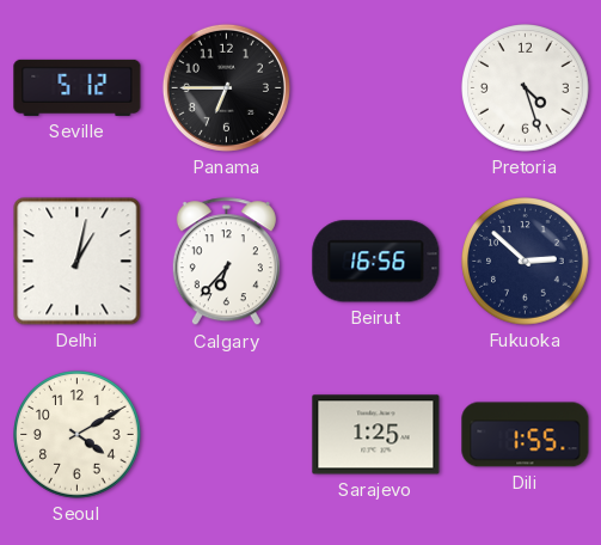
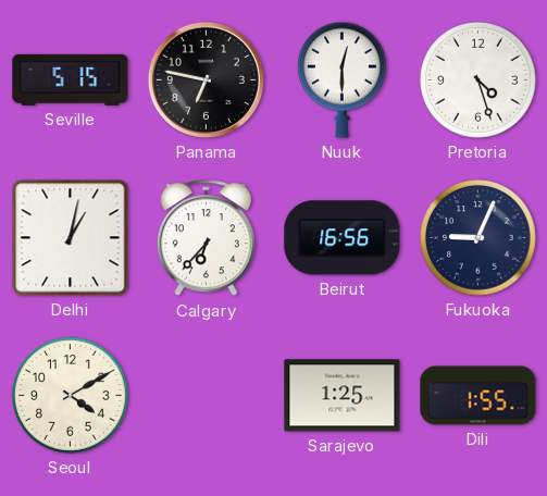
Seville: 5:12 -> 5:15 (71, 79)
Panama: 6:45 -> 6:47 (206, 79)
Nuuk: none -> 12:30 (343, 79)
Fukuoka: 2:52 -> 9:04 (478, 238)
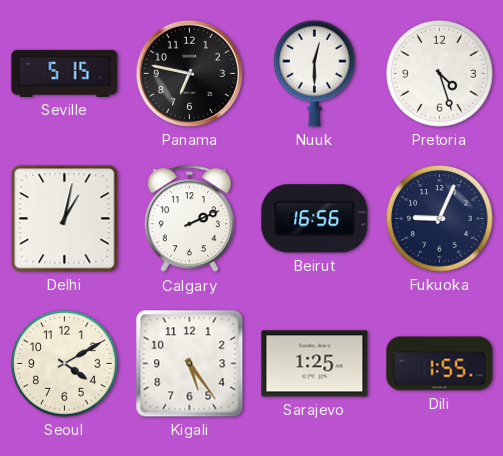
Calgary: 6:37 -> 2:11 (189, 219)
Kigali: none -> 5:24 (190, 364)
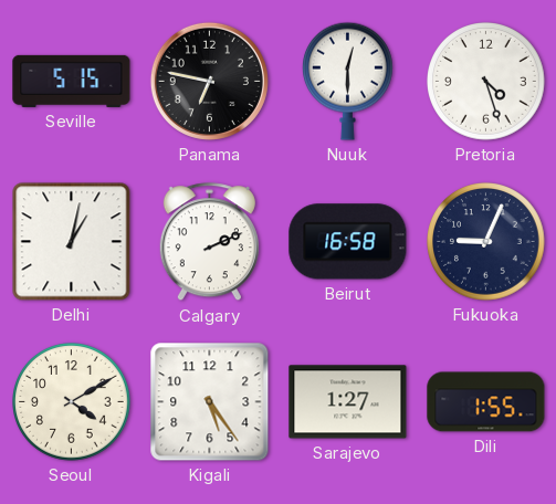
Beirut: 16:56 -> 16:58 (348, 242)
Sarajevo: 1:25 -> 1:27 (348, 402)
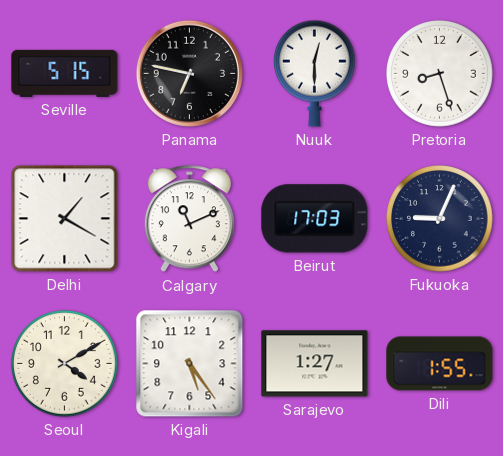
Pretoria: 4:27 -> 8:27 (440, 74)
Delhi: 1:02 -> 1:20 (65, 219)
Calgary: 2:11 -> 11:11 (189, 219)
Beirut: 16:58 -> 17:03 (315, 219)
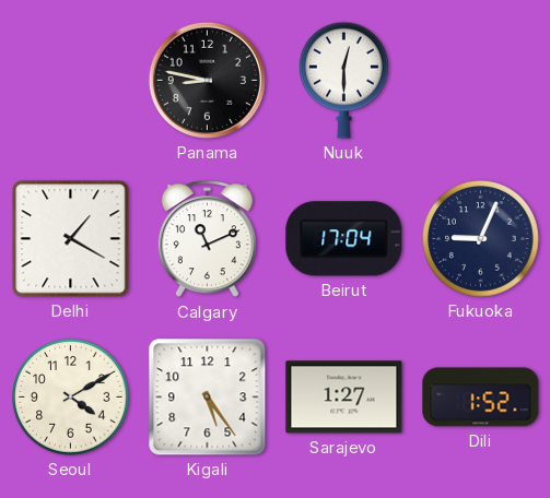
Seville: 5:15 -> none (65, 73)
Panama: 6:47 -> 8:47 (207, 80)
Pretoria: 8:27 -> none (440, 74)
Beirut: 17:03 -> 17:04 (344, 239)
Dili: 1:55 -> 1:52 (481, 398)
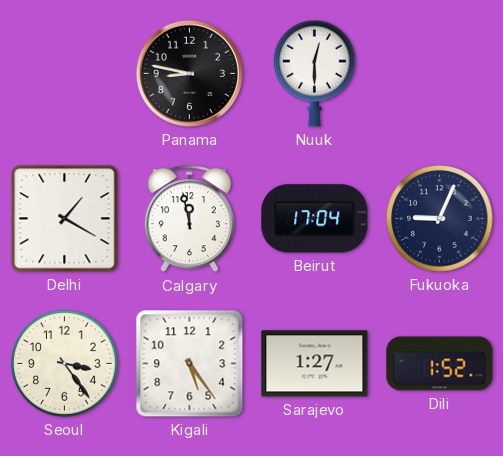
Calgary: 11:11 -> 11:58 (189, 219)
Seoul: 4:10 -> 3:24 (65, 364)
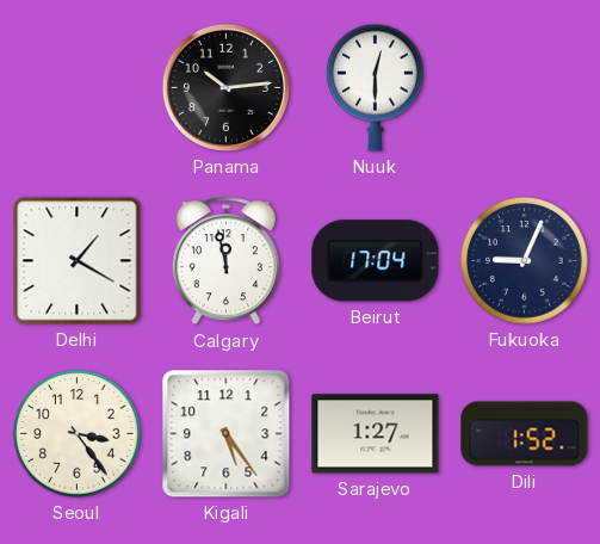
Panama: 8:47 -> 10:14 (225, 87)
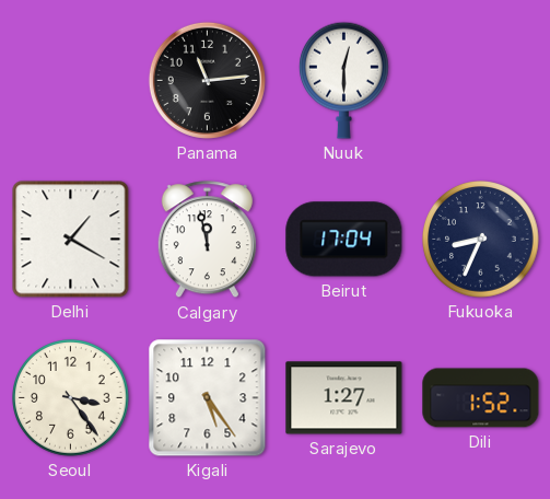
Panama: 10:14 -> 11:14 (207, 80)
Fukuoka: 9:04 -> 8:34 (481, 240)
